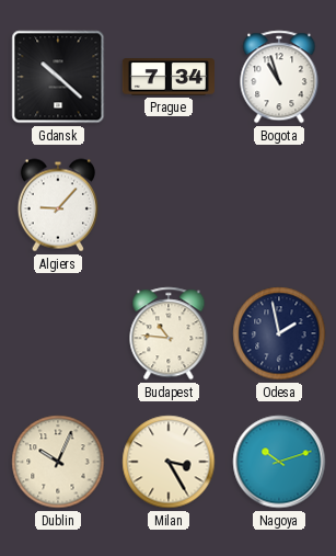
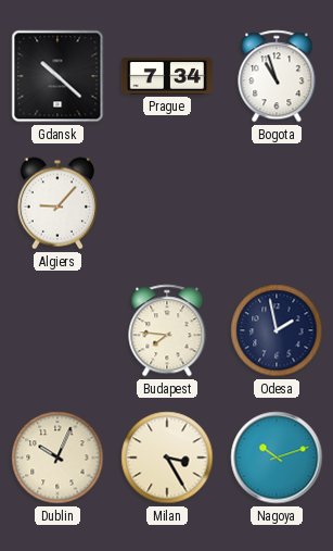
Budapest: 10:46 -> 7:46 (167, 330)
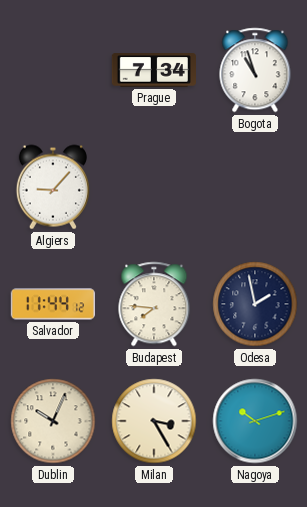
Gdansk: 10:22 -> none (57, 76)
Salvador: none -> 11:44 (52, 304)
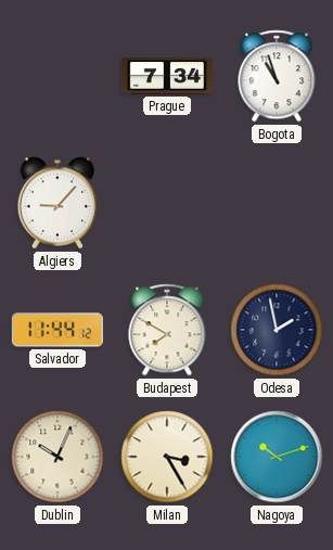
Budapest: 7:46 -> 7:50 (167, 330)
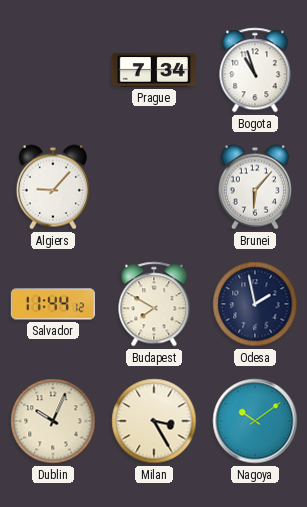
Brunei: none -> 6:07 (255, 187)
Nagoya: 10:12 -> 10:09 (255, 421)
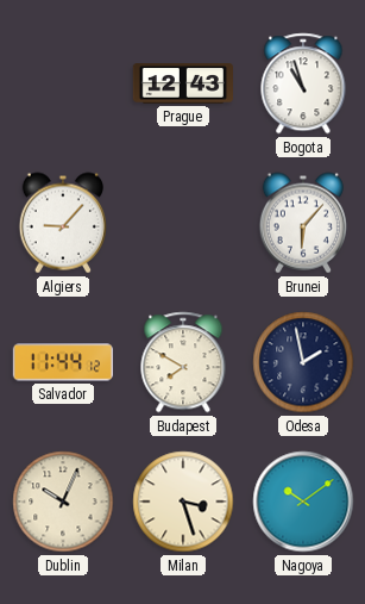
Prague: 7:34 -> 12:43 (182, 83)
Milan: 3:25 -> 3:27 (183, 502)
